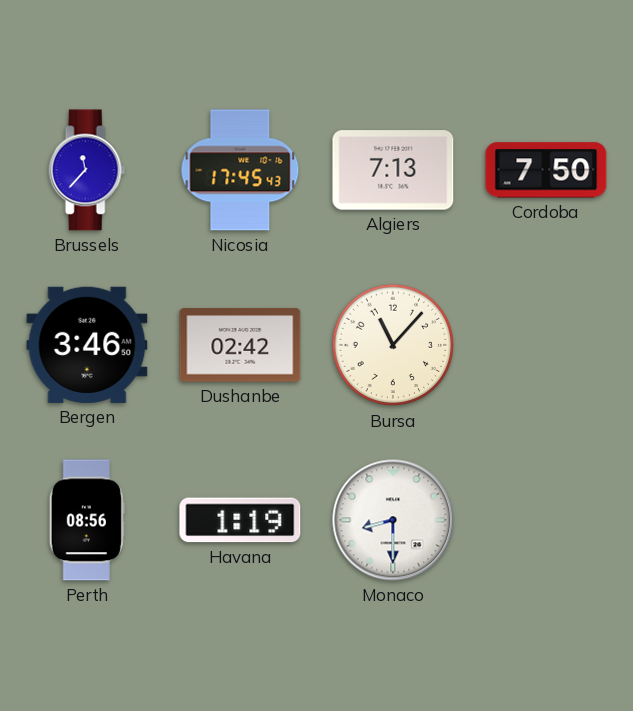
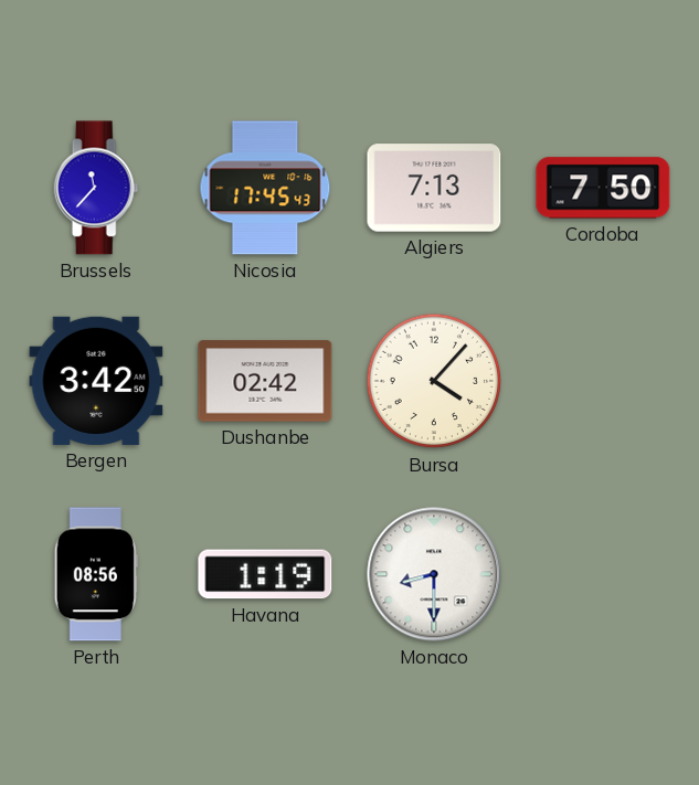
Bergen: 3:46 -> 3:42 (96, 381)
Bursa: 11:07 -> 4:07 (434, 381)
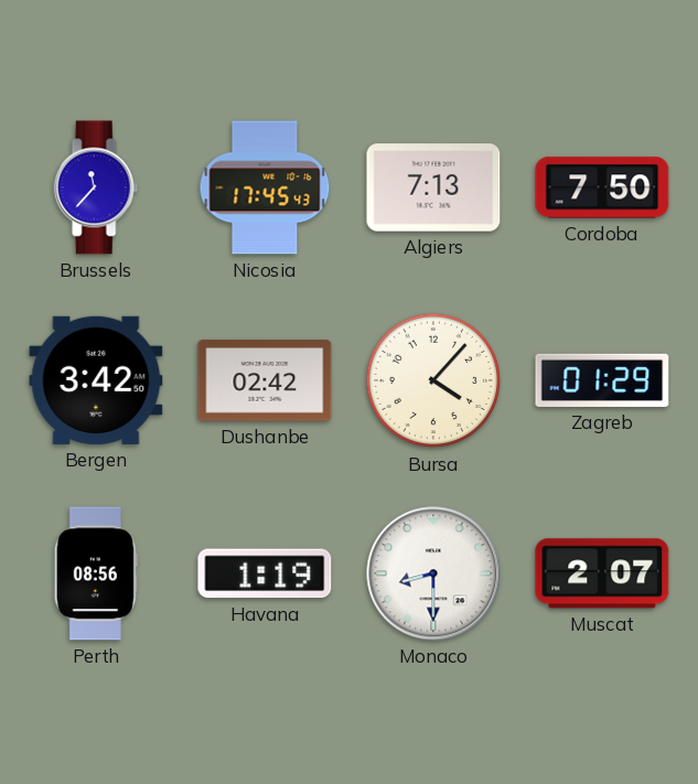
Zagreb: none -> 01:29 (602, 380)
Muscat: none -> 2:07 (602, 573)
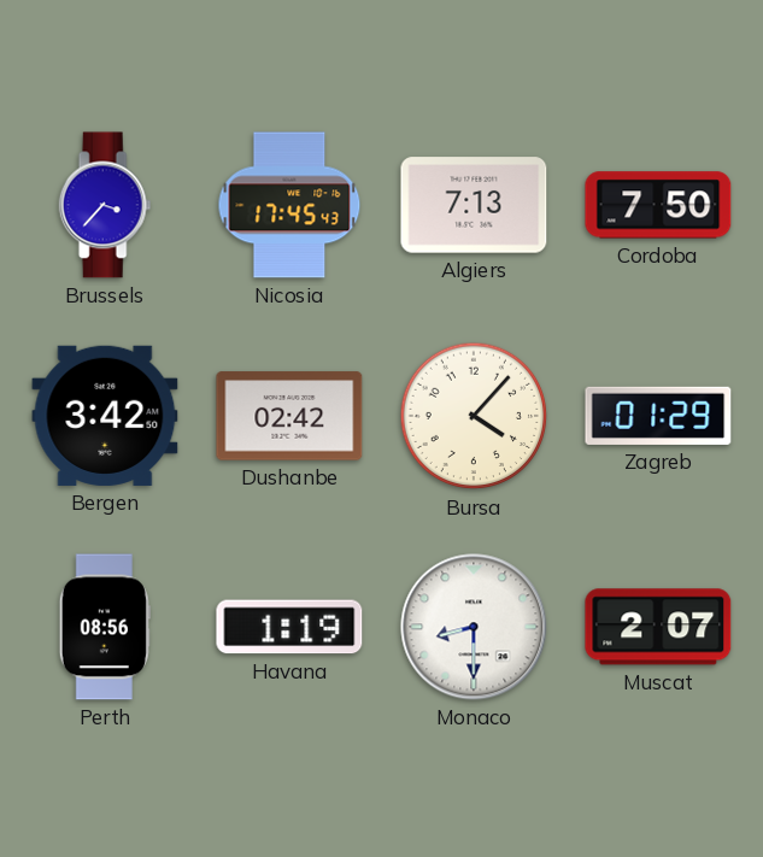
Brussels: 11:37 -> 3:37 (105, 205)
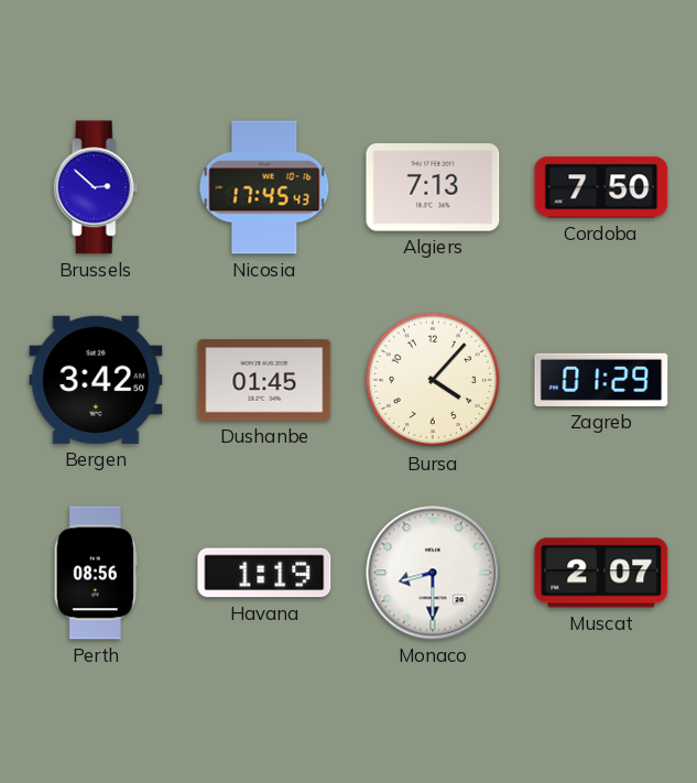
Brussels: 3:37 -> 2:52 (96, 187)
Dushanbe: 02:42 -> 01:45 (264, 380)
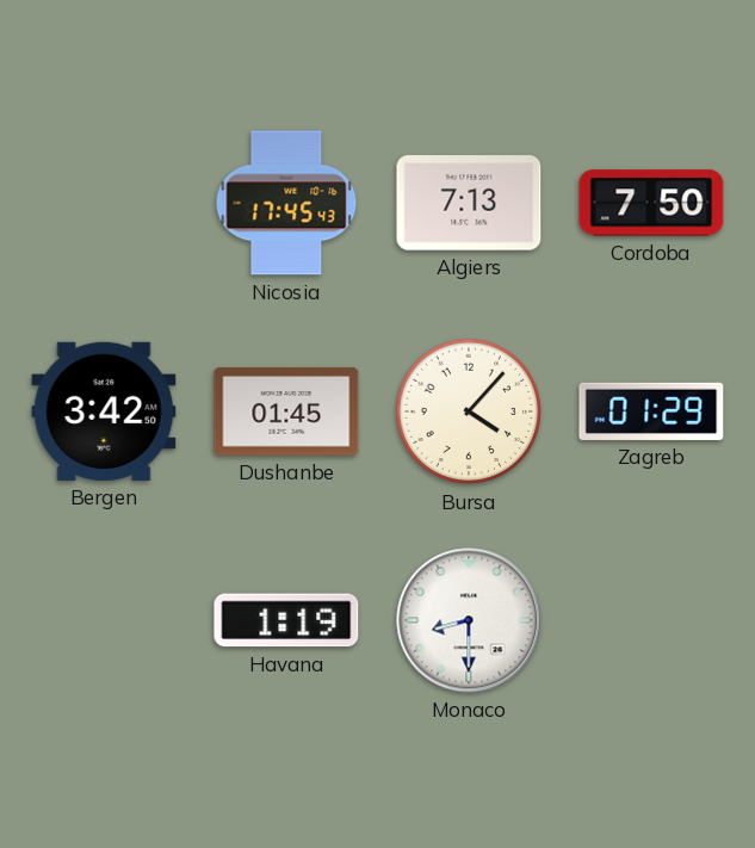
Brussels: 2:52 -> none (96, 187)
Perth: 08:56 -> none (96, 573)
Muscat: 2:07 -> none (601, 573)
